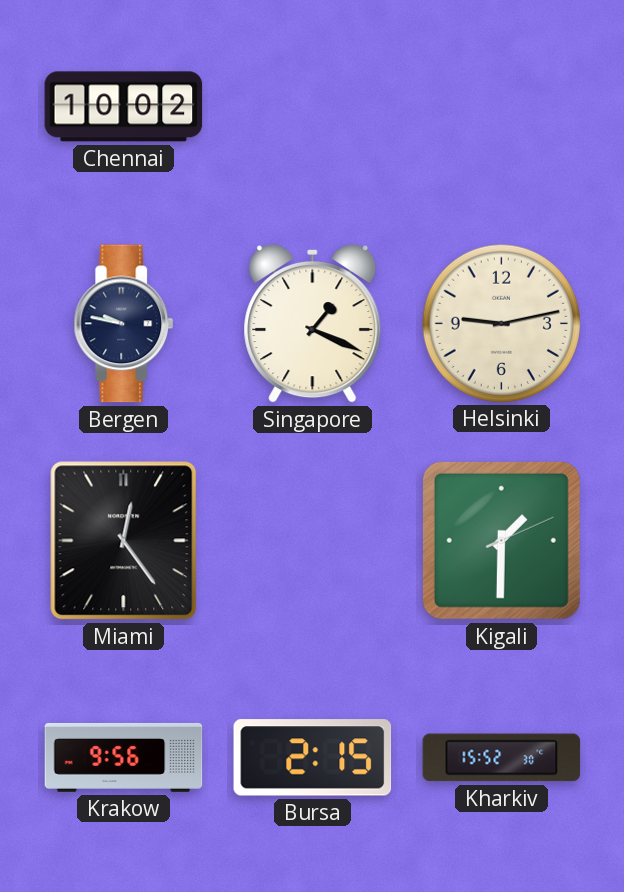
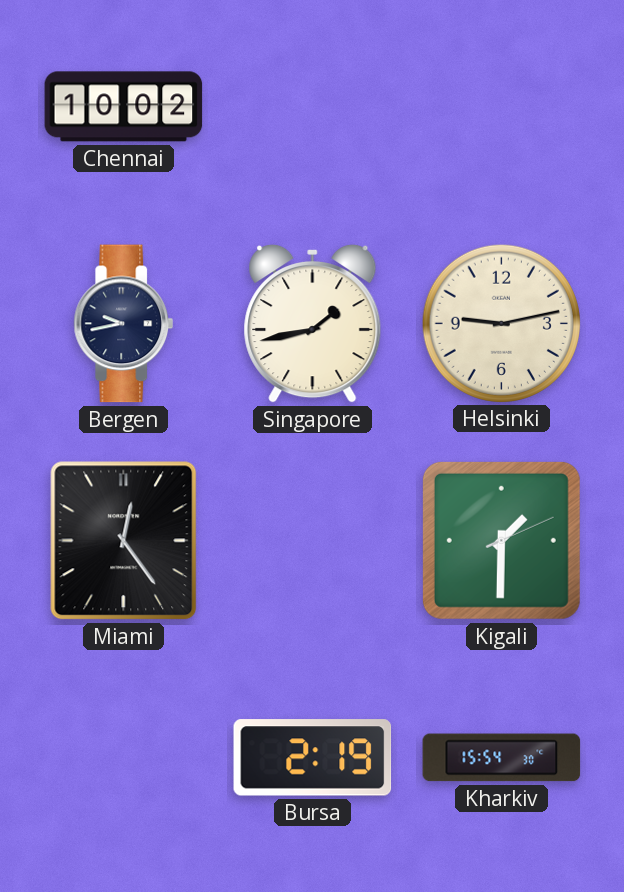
Bergen: 9:47 -> 9:43 (124, 324)
Singapore: 1:19 -> 1:43 (313, 323)
Krakow: 9:56 -> none (124, 758)
Bursa: 2:15 -> 2:19 (313, 758)
Kharkiv: 15:52 -> 15:54 (502, 758)
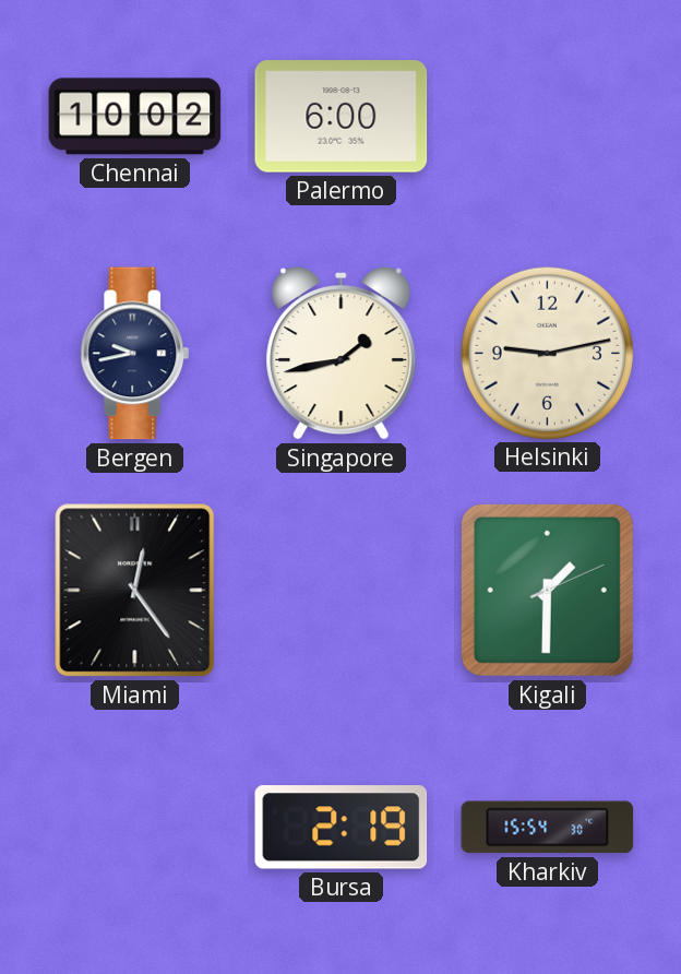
Palermo: none -> 6:00 (342, 117)
